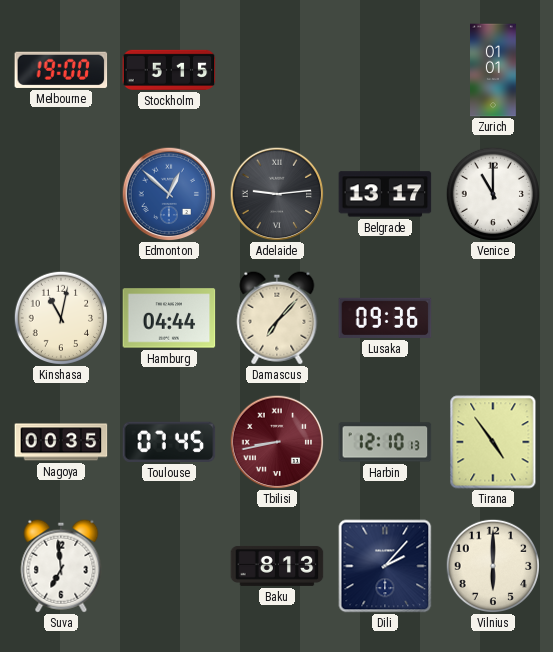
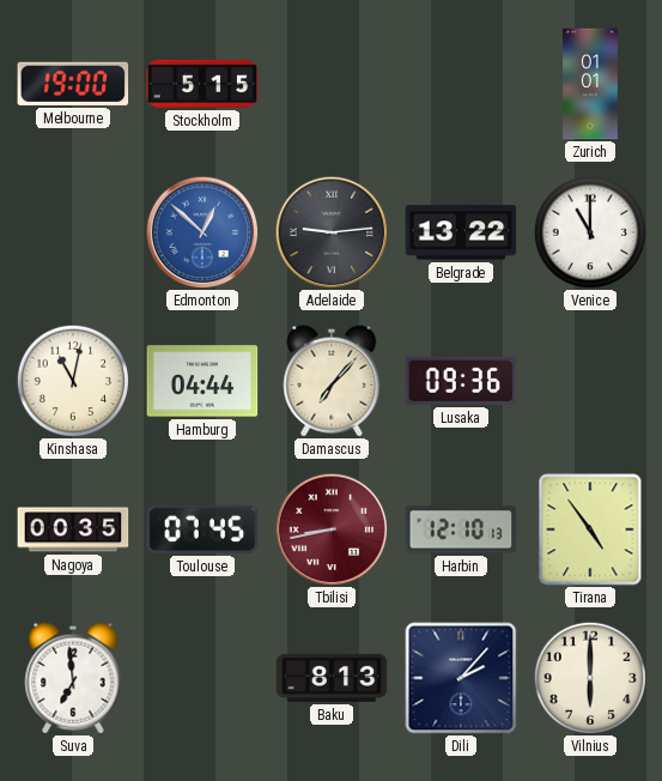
Belgrade: 13:17 -> 13:22 (461, 232)
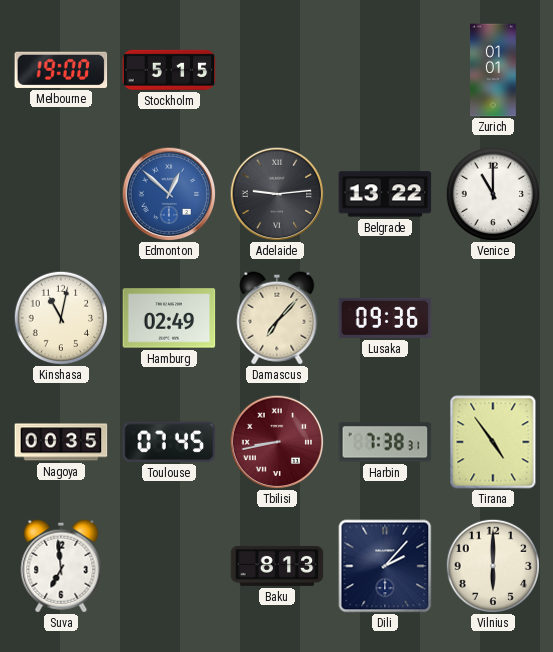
Hamburg: 04:44 -> 02:49 (169, 318)
Harbin: 12:10 -> 7:38 (385, 442)
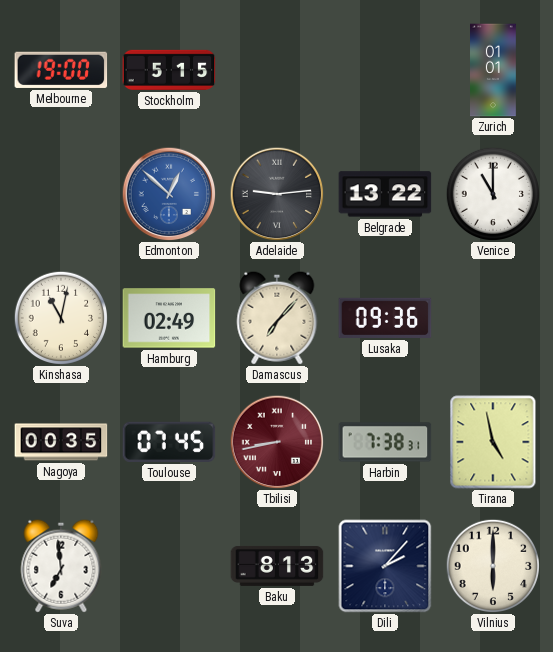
Tirana: 4:54 -> 4:58 (493, 442)
